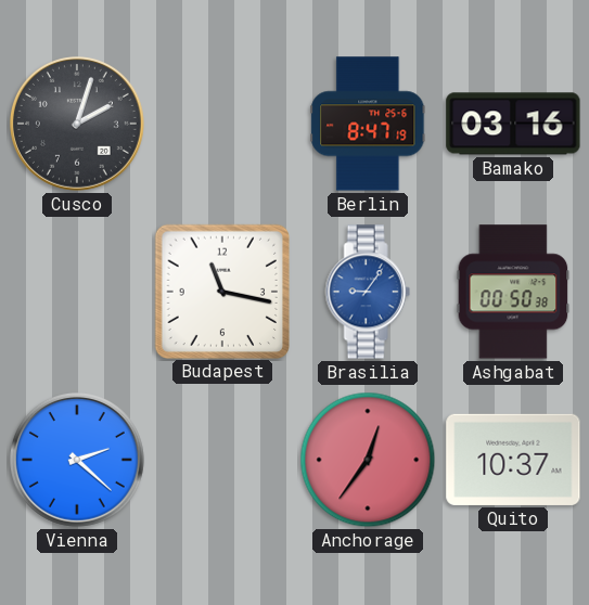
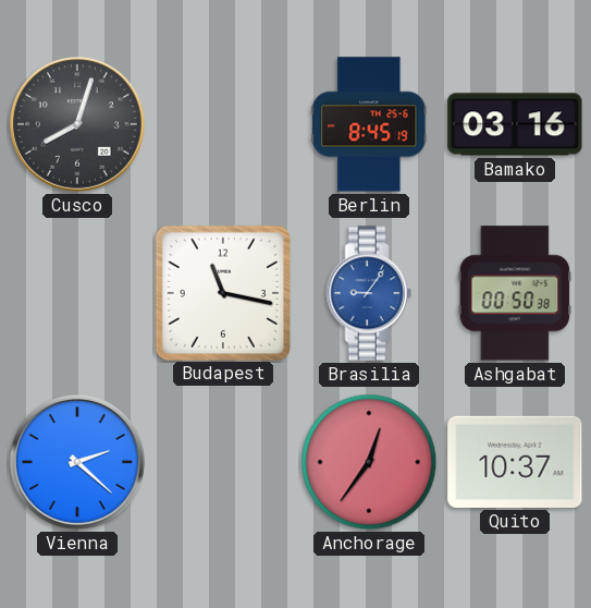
Cusco: 2:03 -> 8:03 (77, 124)
Berlin: 8:47 -> 8:45 (369, 124)
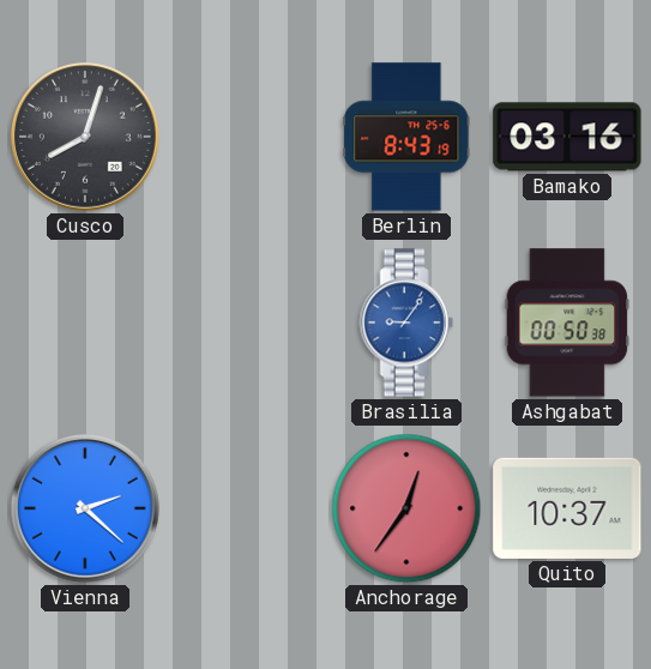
Berlin: 8:45 -> 8:43 (406, 137)
Budapest: 11:17 -> none (222, 292)
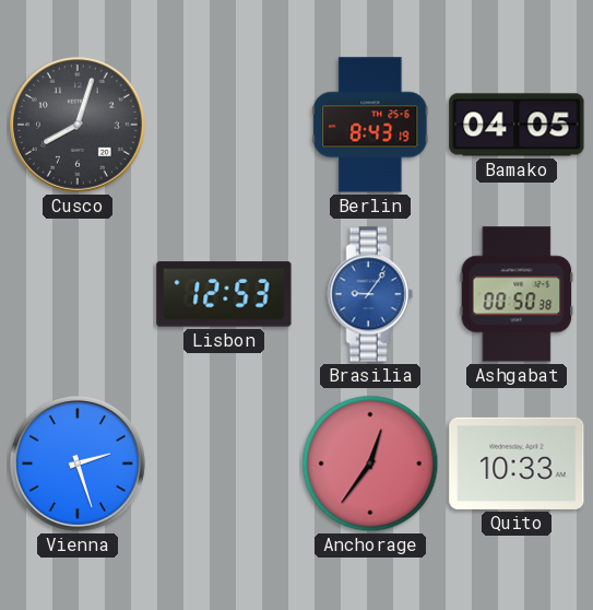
Bamako: 03:16 -> 04:05 (517, 125)
Lisbon: none -> 12:53 (224, 294)
Vienna: 2:22 -> 2:27 (78, 464)
Quito: 10:37 -> 10:33 (517, 464)
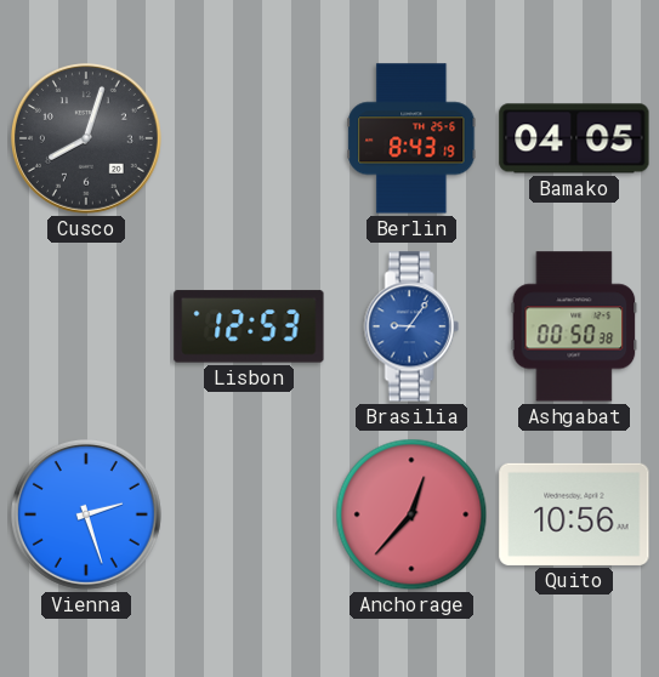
Anchorage: 12:36 -> 12:37 (411, 514)
Quito: 10:33 -> 10:56 (574, 514)
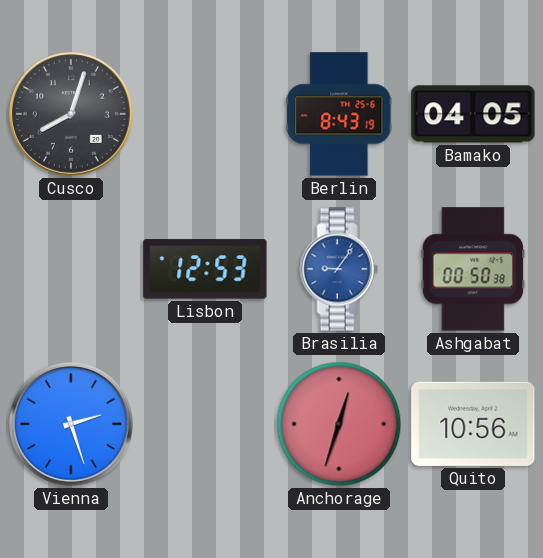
Anchorage: 12:37 -> 12:33 (339, 424)
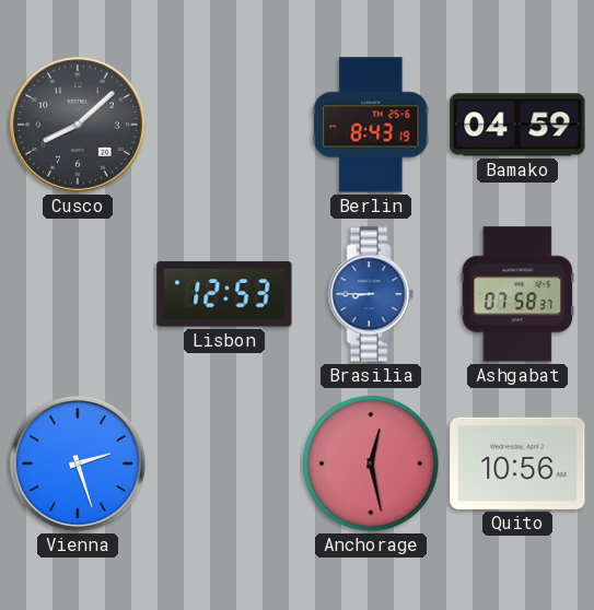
Cusco: 8:03 -> 8:08 (78, 125)
Bamako: 04:05 -> 04:59 (517, 125)
Brasilia: 9:06 -> 8:45 (371, 294)
Ashgabat: 00:50 -> 07:58 (517, 294)
Anchorage: 12:33 -> 12:28 (371, 464)
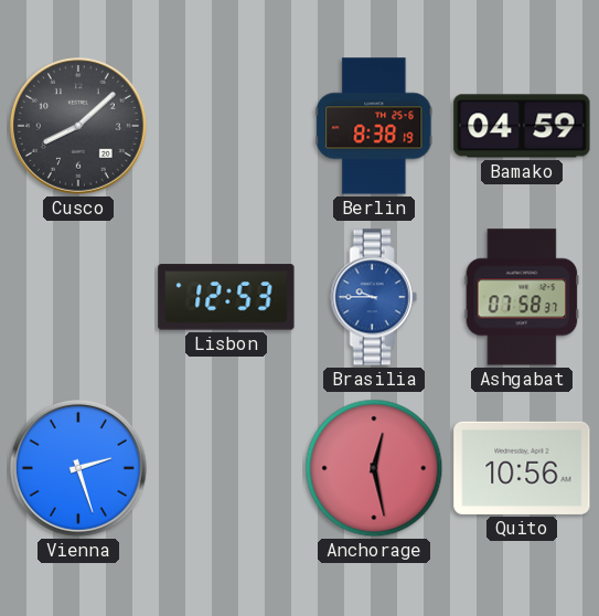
Berlin: 8:43 -> 8:38 (374, 126)
Brasilia: 8:45 -> 9:45 (374, 297)
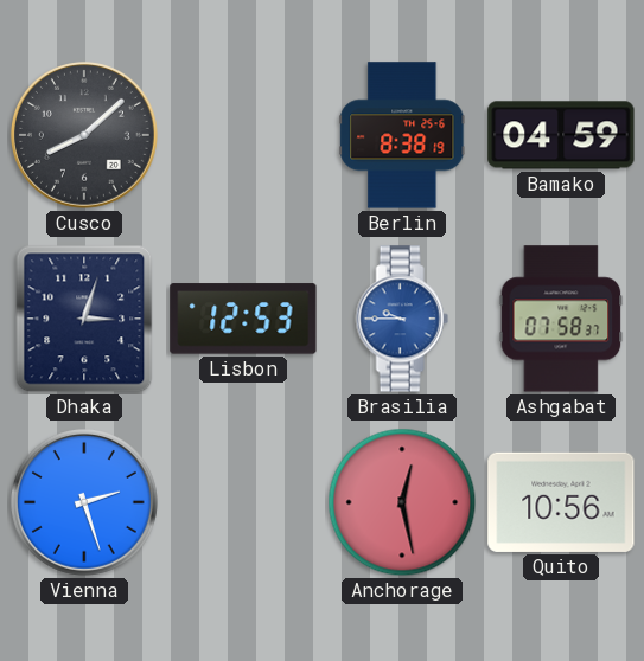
Dhaka: none -> 3:03 (84, 319)
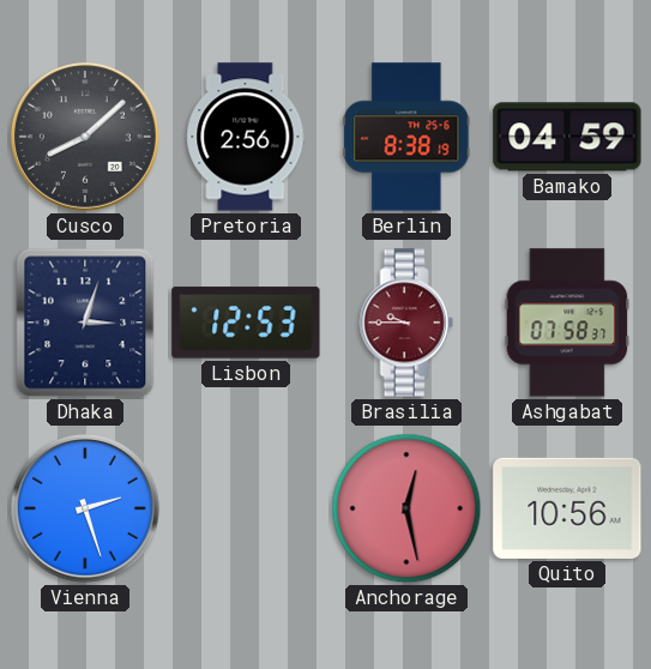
Pretoria: none -> 2:56 (246, 137)
Brasilia dial: blue -> burgundy (406, 323)
